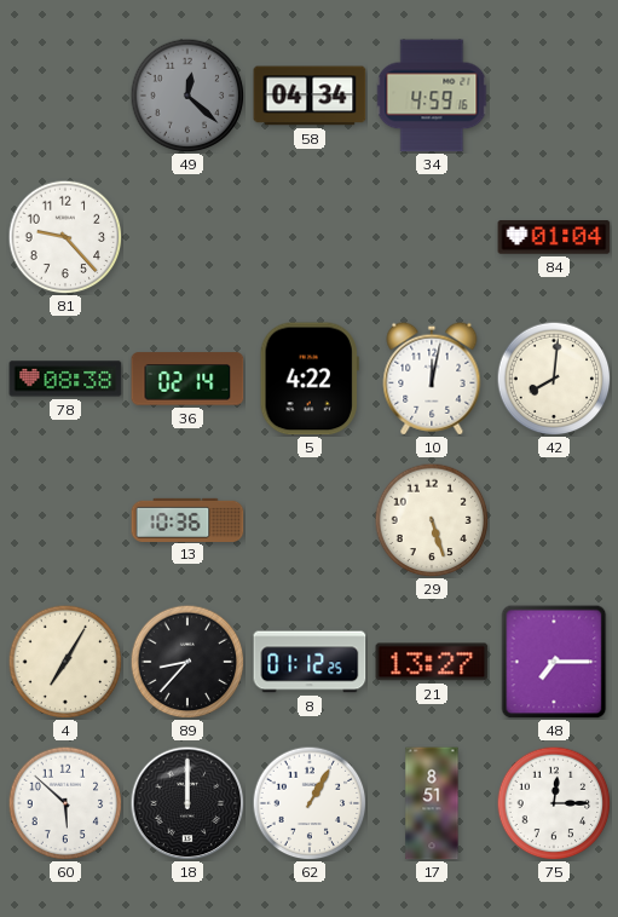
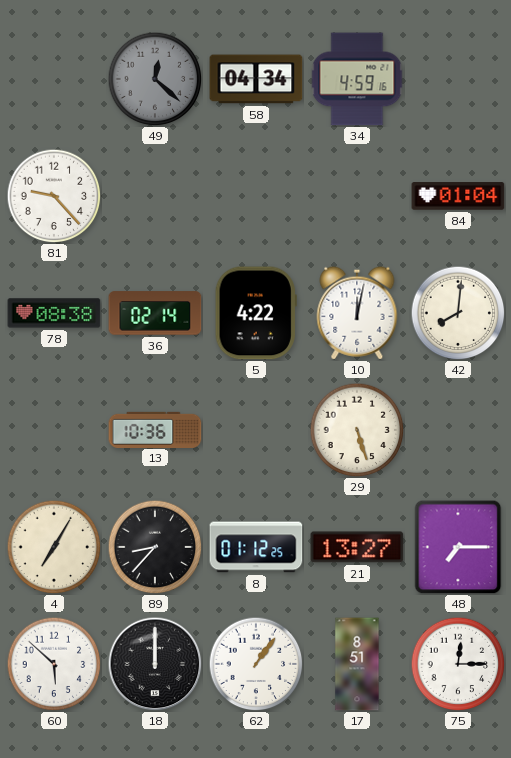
62: 1:05 -> 1:06 (256, 664)
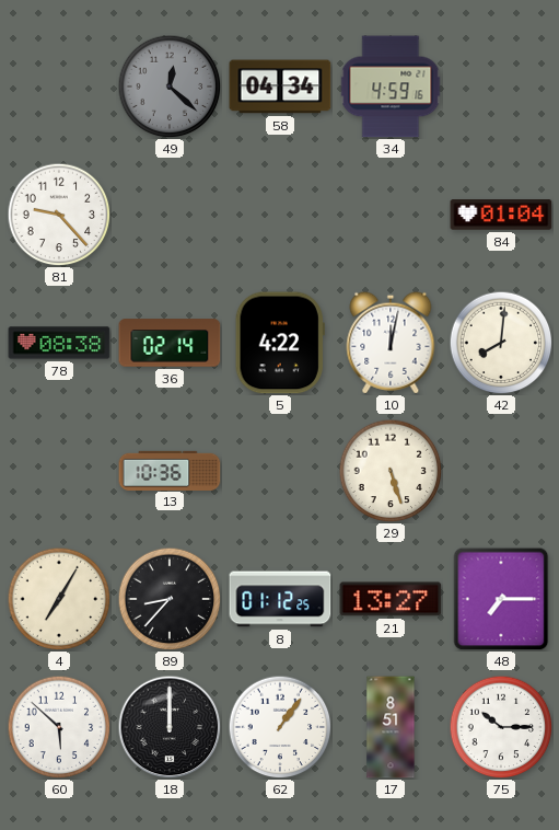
75: 12:15 -> 10:15 (501, 727)
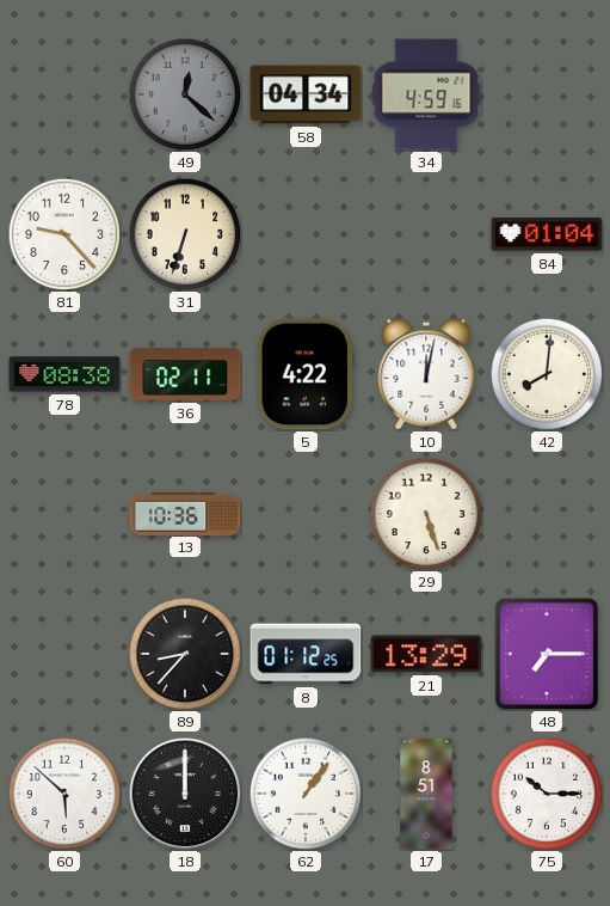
31: none -> 6:33 (185, 234)
36: 02:14 -> 02:11 (185, 374)
4: 7:05 -> none (59, 599)
21: 13:27 -> 13:29 (426, 654)
